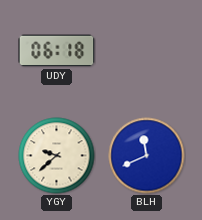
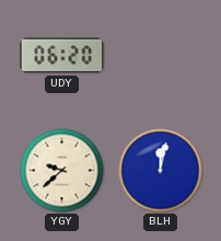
UDY: 06:18 -> 06:20 (62, 56)
BLH: 11:41 -> 12:02 (161, 171)
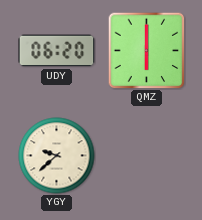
QMZ: none -> 6:00 (146, 50)
BLH: 12:02 -> none (161, 171)
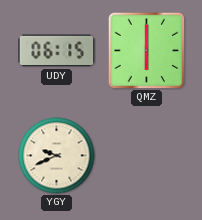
UDY: 06:20 -> 06:15 (57, 51)
YGY: 9:38 -> 9:41 (57, 156)
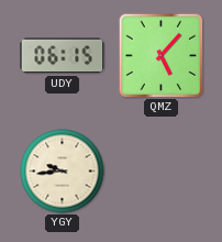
QMZ: 6:00 -> 5:07 (160, 55)
YGY: 9:41 -> 9:44 (63, 172)
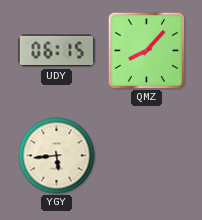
QMZ: 5:07 -> 8:07 (146, 50)
YGY: 9:44 -> 5:44 (57, 156)
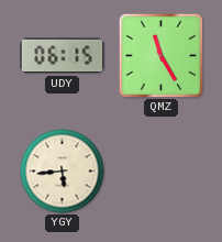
QMZ: 8:07 -> 11:25 (160, 55)
